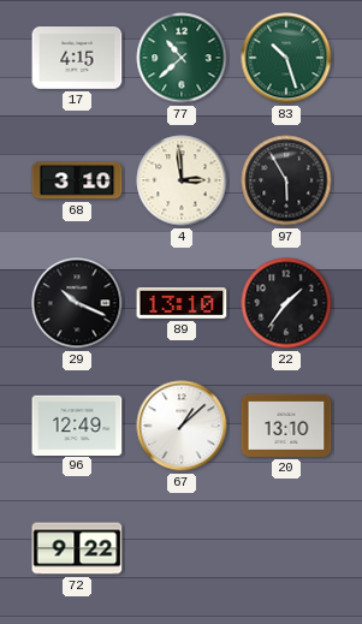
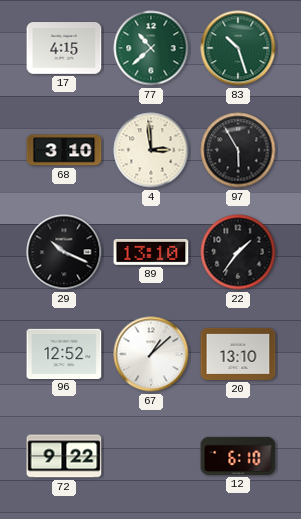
96: 12:49 -> 12:52 (64, 353)
12: none -> 6:10 (238, 456)
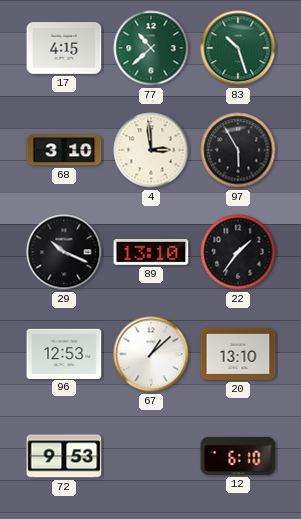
96: 12:52 -> 12:53 (64, 353)
72: 9:22 -> 9:53 (64, 456)
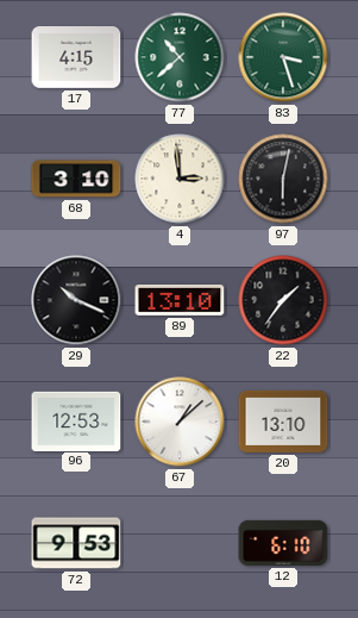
83: 10:27 -> 3:27 (283, 57)
97: 5:55 -> 6:02 (283, 179)
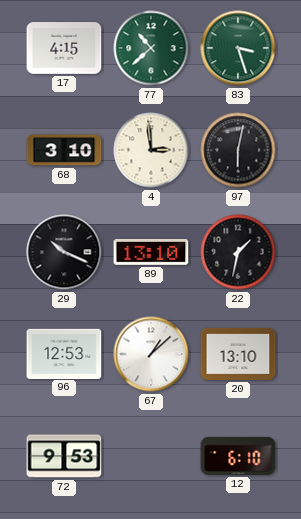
22: 1:36 -> 1:32 (238, 252)
